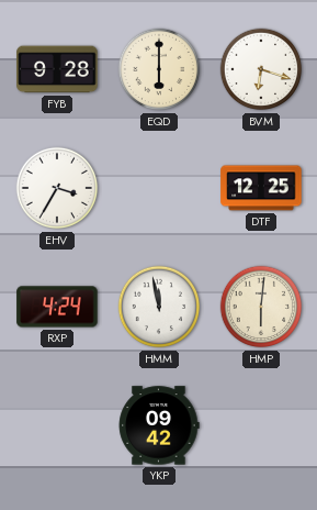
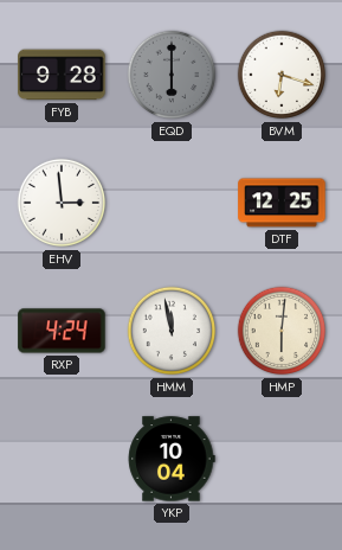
EQD dial: cream -> grey (172, 75)
EHV: 3:35 -> 2:59 (62, 203)
YKP: 09:42 -> 10:04 (172, 459)
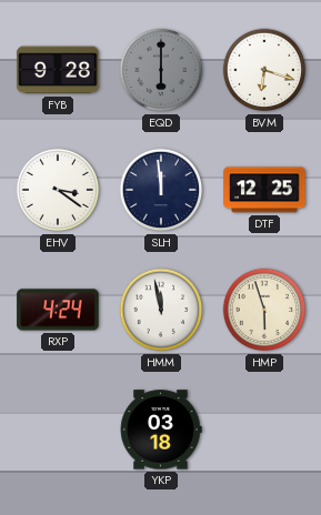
EHV: 2:59 -> 3:21 (58, 190)
SLH: none -> 11:59 (161, 190)
HMP: 6:01 -> 5:57 (264, 310)
YKP: 10:04 -> 03:18 (161, 430)
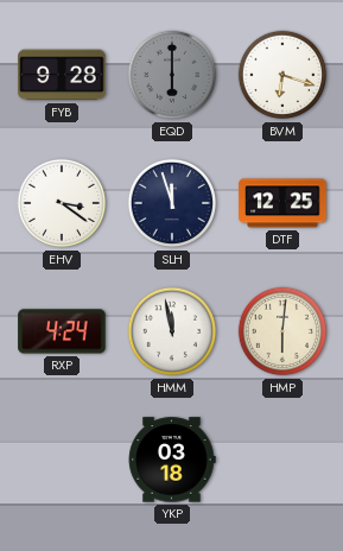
SLH: 11:59 -> 11:57 (172, 203)
HMP: 5:57 -> 6:01 (282, 331)
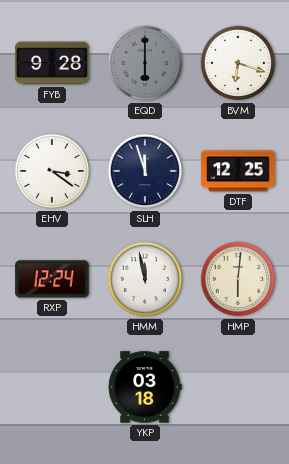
RXP: 4:24 -> 12:24 (52, 279)
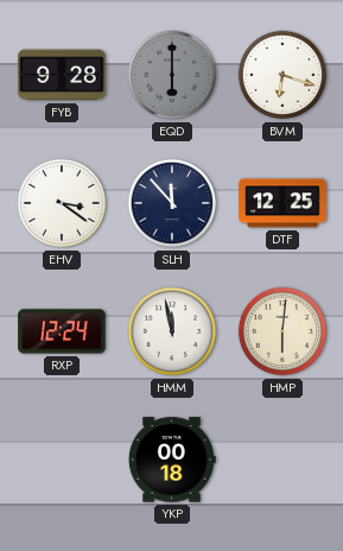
SLH: 11:57 -> 11:53 (172, 203)
YKP: 03:18 -> 00:18 (172, 460)
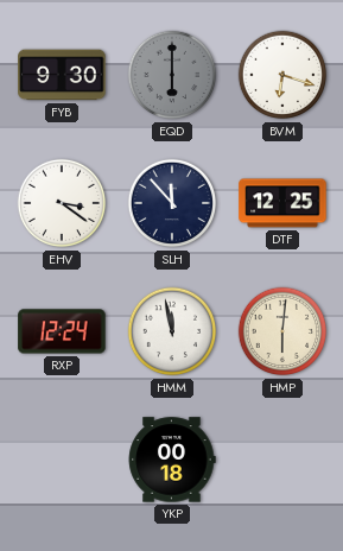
FYB: 9:28 -> 9:30 (62, 75)
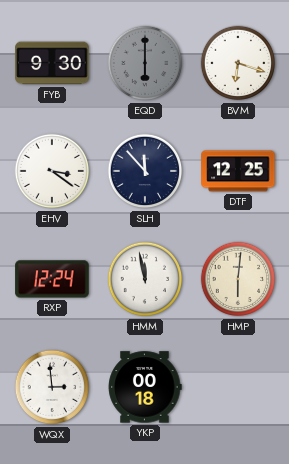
WQX: none -> 2:59 (52, 387)
